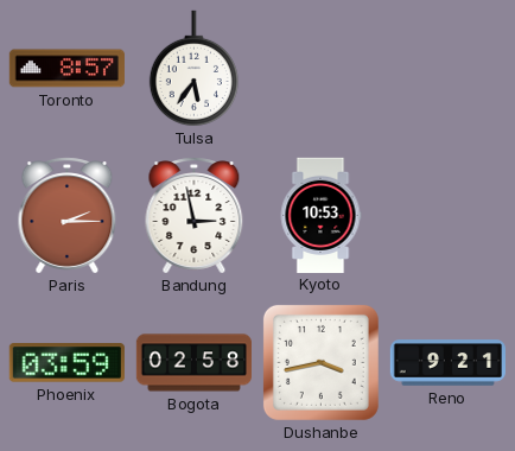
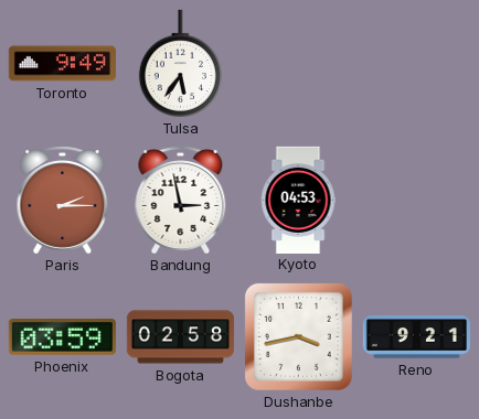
Toronto: 8:57 -> 9:49 (62, 64)
Kyoto: 10:53 -> 04:53 (298, 200)
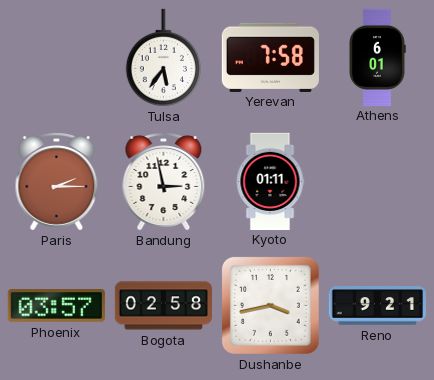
Toronto: 9:49 -> none (62, 64)
Yerevan: none -> 7:58 (270, 57)
Athens: none -> 6:01 (377, 57)
Kyoto: 04:53 -> 01:11 (270, 181)
Phoenix: 03:59 -> 03:57 (56, 306)
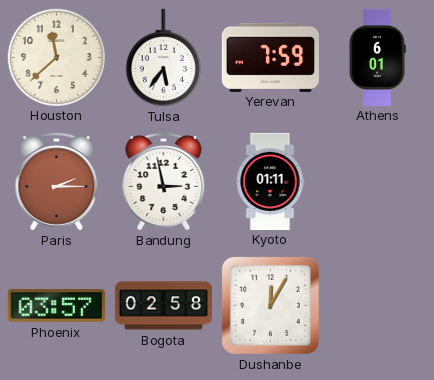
Houston: none -> 11:38 (56, 57)
Yerevan: 7:58 -> 7:59 (270, 57)
Dushanbe: 3:43 -> 12:05 (270, 305)
Reno: 9:21 -> none (377, 306)
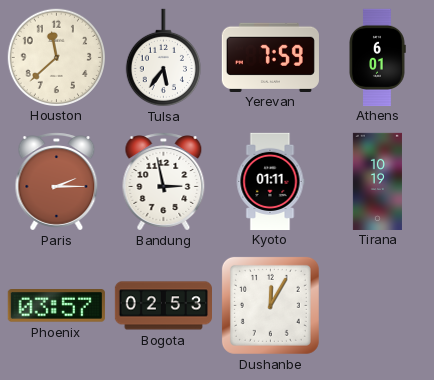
Tirana: none -> 10:19 (377, 181)
Bogota: 02:58 -> 02:53 (163, 306)
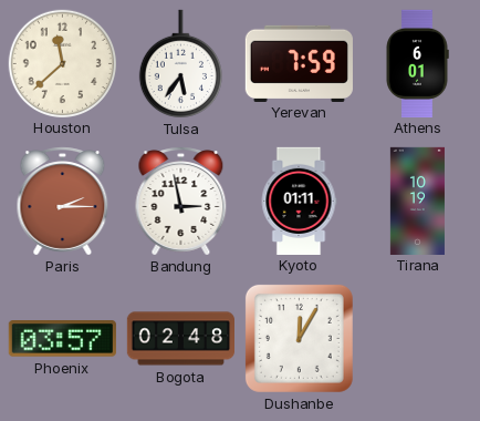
Bogota: 02:53 -> 02:48 (180, 339)
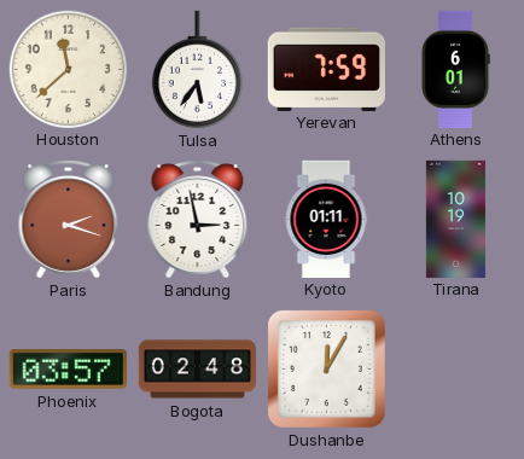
Paris: 2:15 -> 2:18 (69, 220)
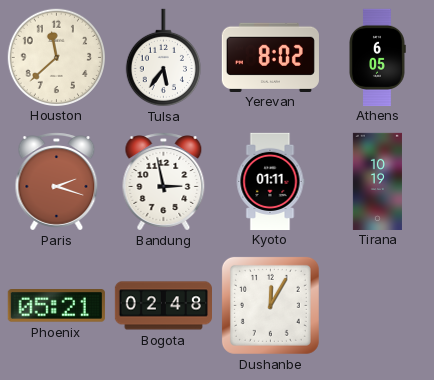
Yerevan: 7:59 -> 8:02 (270, 57)
Athens: 6:01 -> 6:05 (377, 57)
Phoenix: 03:57 -> 05:21 (56, 306)
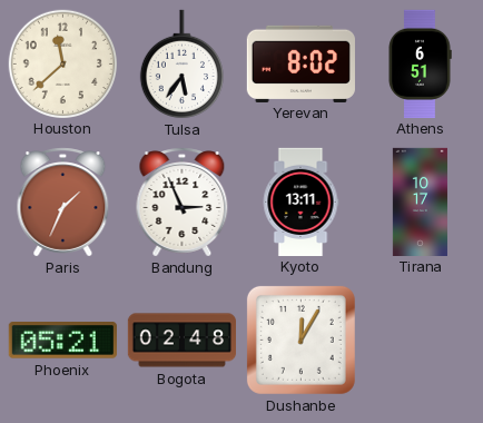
Athens: 6:05 -> 6:51 (420, 63)
Paris: 2:18 -> 1:34 (63, 203)
Bandung: 2:58 -> 2:56 (183, 203)
Kyoto: 01:11 -> 13:11 (300, 201)
Tirana: 10:19 -> 10:17 (420, 201)
